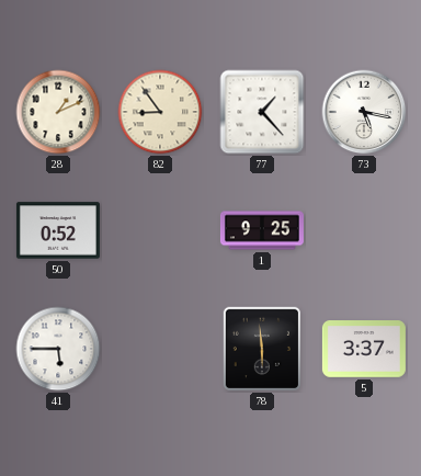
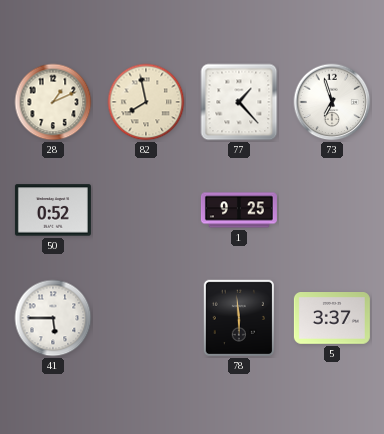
82: 8:54 -> 7:58 (146, 102)
73: 5:17 -> 6:57 (332, 102)
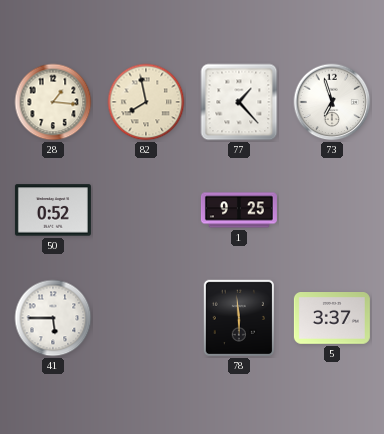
28: 1:11 -> 1:16 (53, 102)
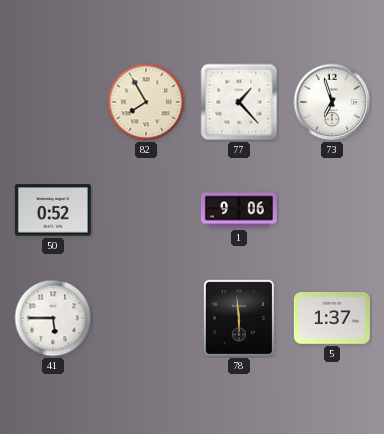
28: 1:16 -> none (53, 102)
82: 7:58 -> 7:55 (146, 102)
1: 9:25 -> 9:06 (239, 210)
5: 3:37 -> 1:37 (332, 319)
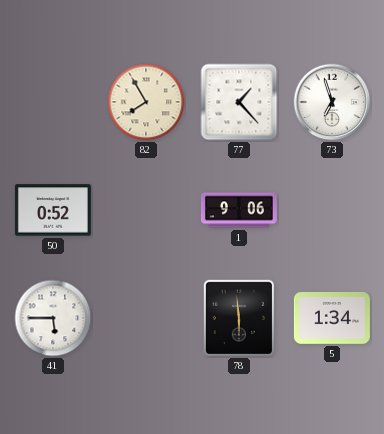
5: 1:37 -> 1:34 (332, 319)
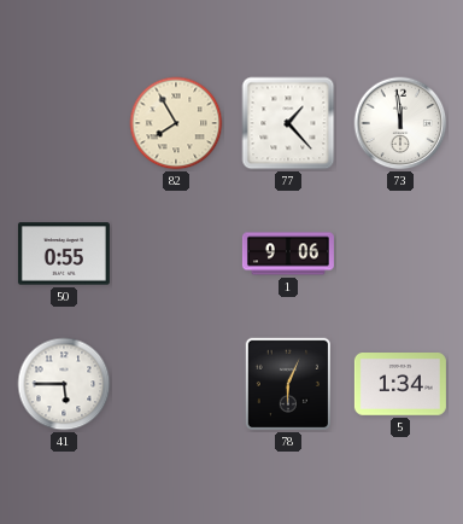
73: 6:57 -> 11:59 (400, 123)
50: 0:52 -> 0:55 (64, 254)
78: 5:59 -> 6:04 (287, 384)
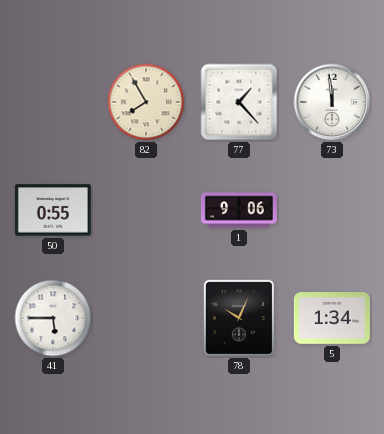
78: 6:04 -> 10:04 (238, 318)
